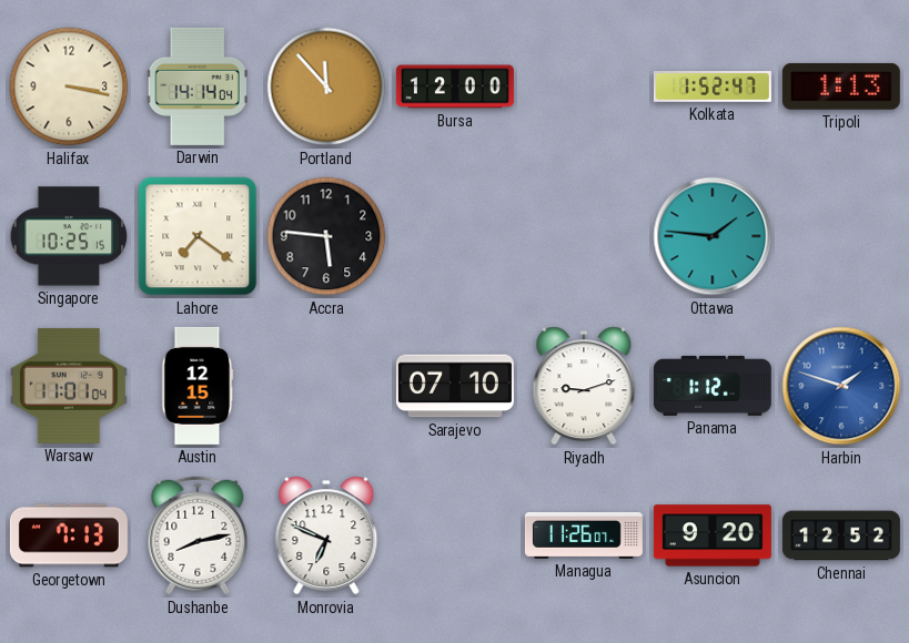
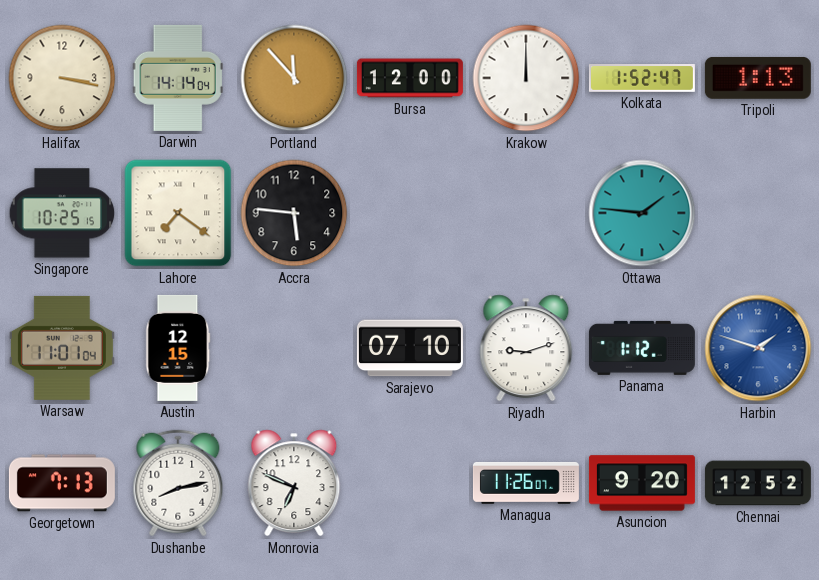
Krakow: none -> 12:00 (526, 78)
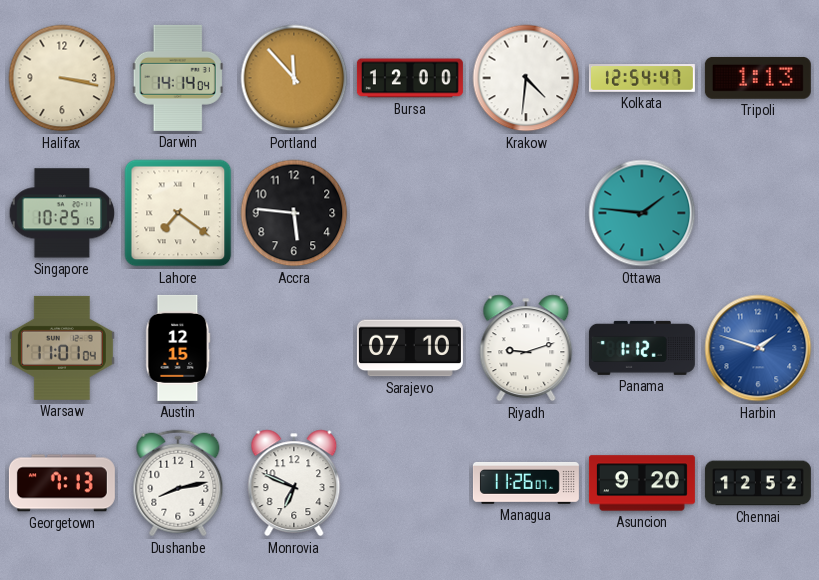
Krakow: 12:00 -> 4:31 (526, 78)
Kolkata: 1:52 -> 12:54 (642, 79)
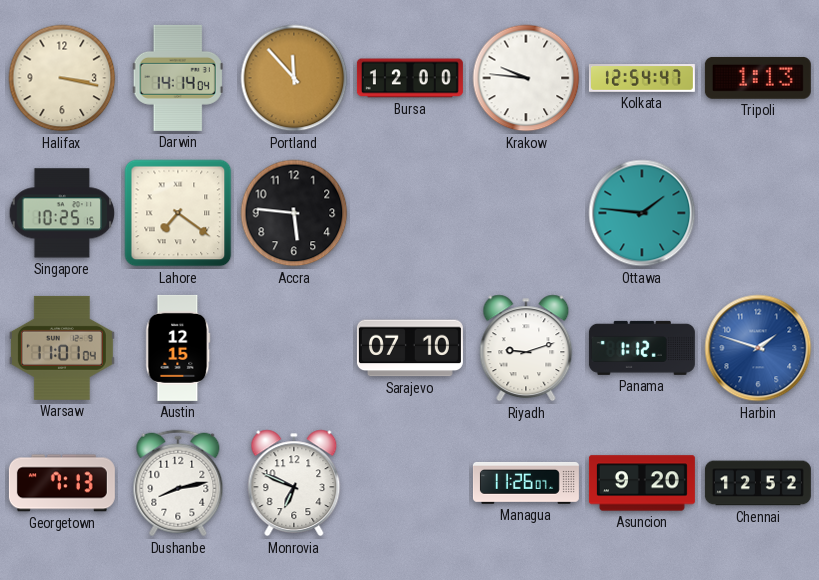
Krakow: 4:31 -> 9:46 (526, 78)
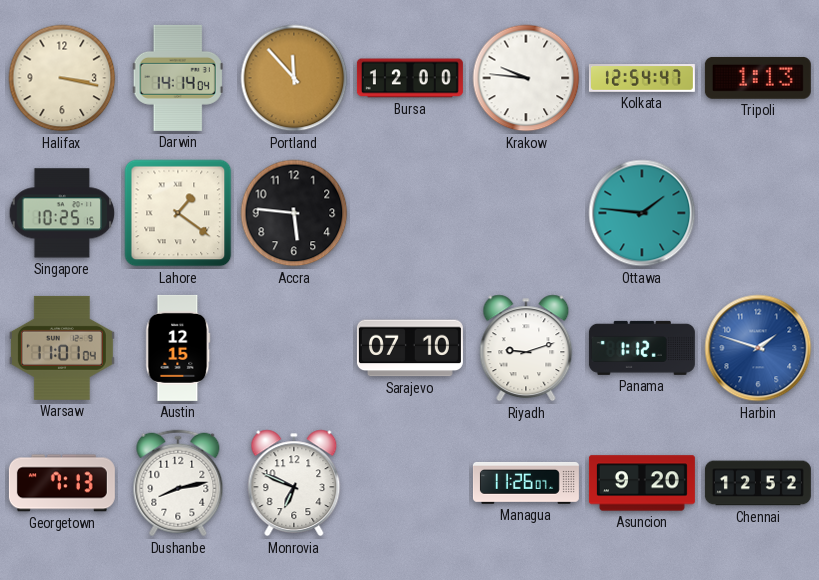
Lahore: 7:21 -> 1:21 (178, 213)
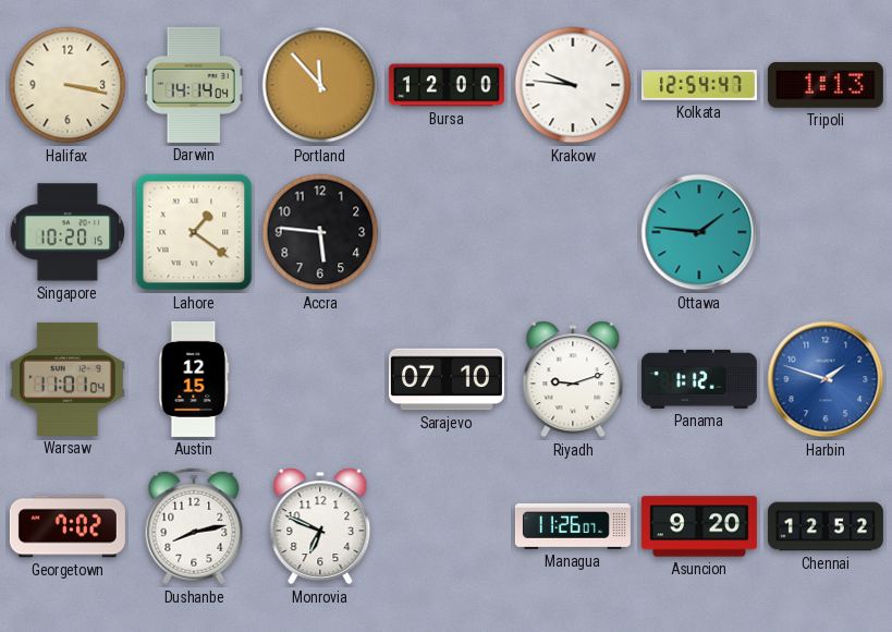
Singapore: 10:25 -> 10:20 (68, 232)
Georgetown: 7:13 -> 7:02 (68, 526)
